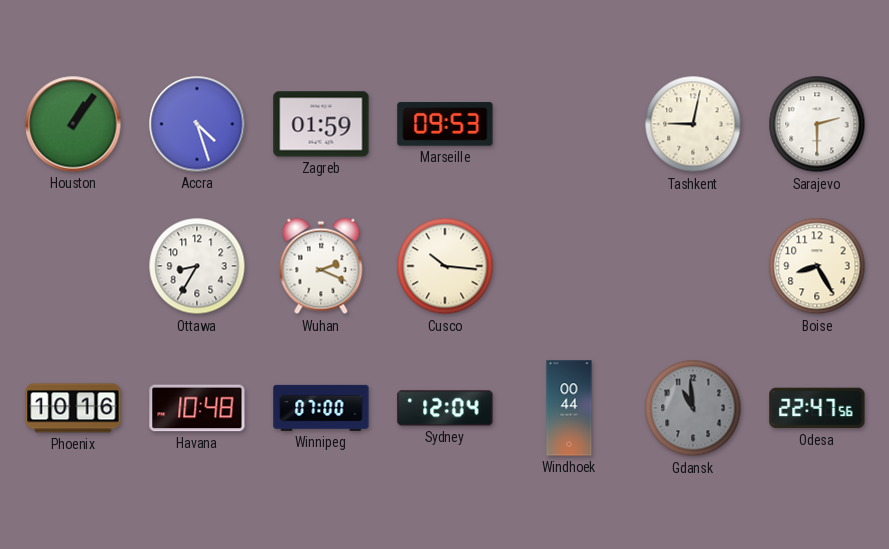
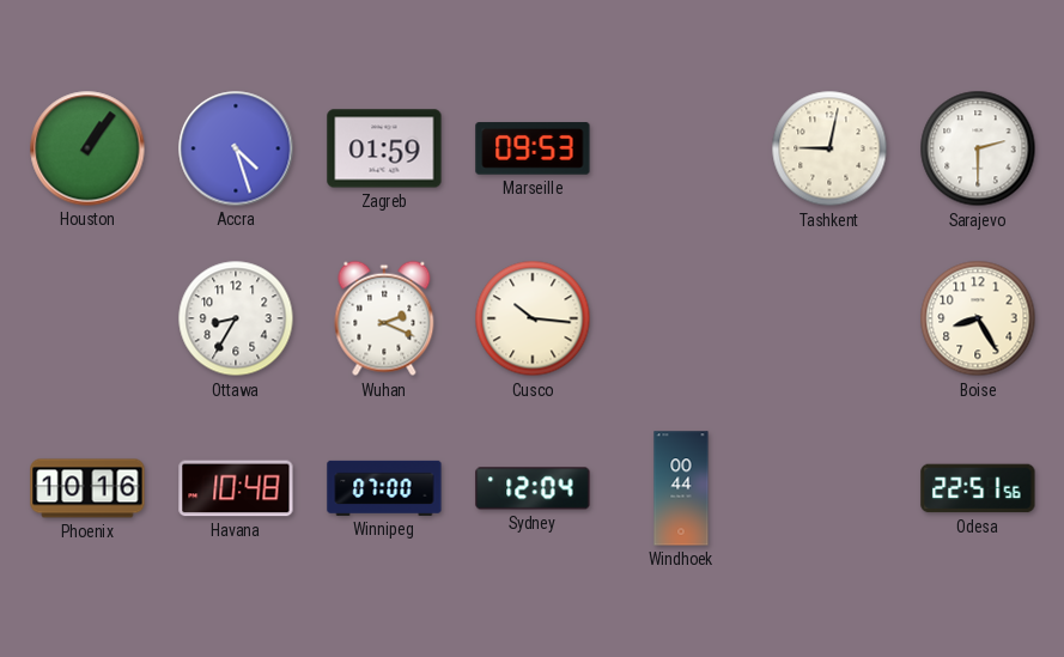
Gdansk: 10:59 -> none (693, 408)
Odesa: 22:47 -> 22:51 (978, 488)
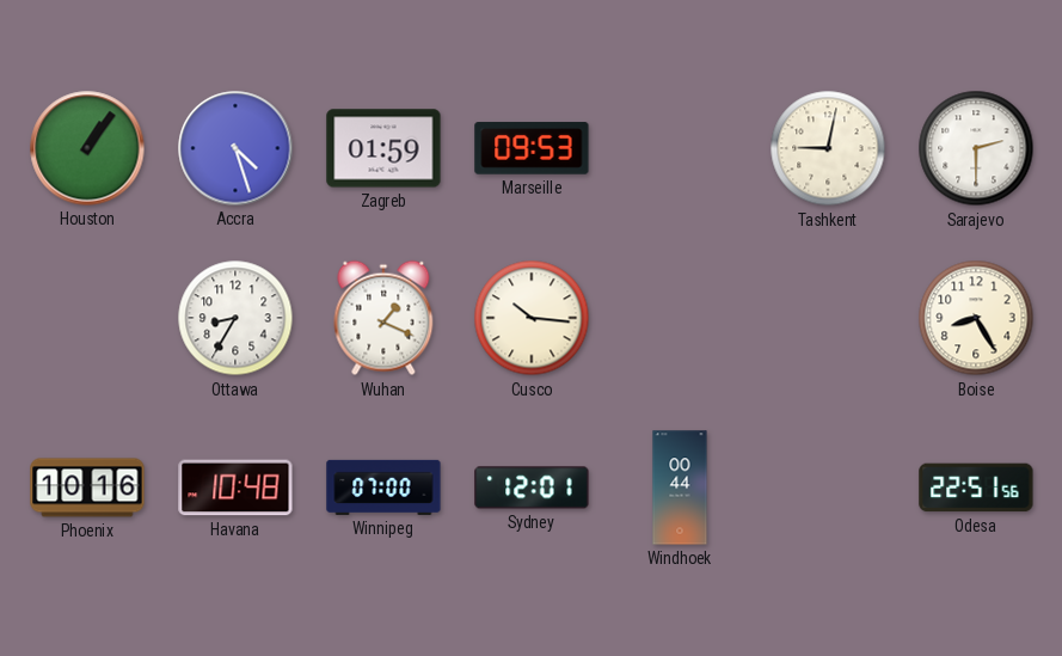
Wuhan: 2:19 -> 1:19 (383, 318)
Sydney: 12:04 -> 12:01 (532, 488)
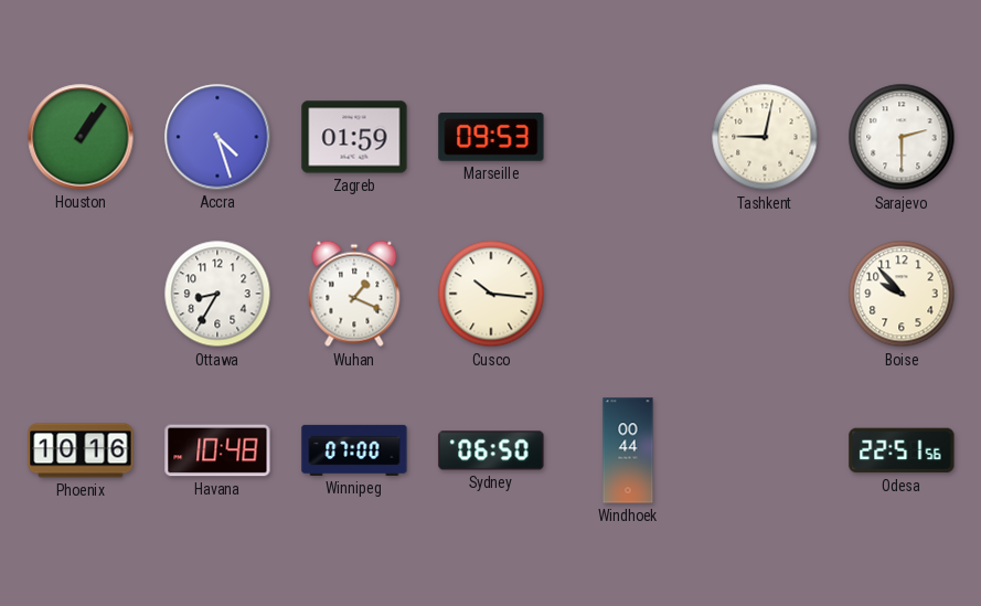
Boise: 8:25 -> 9:53 (902, 294)
Sydney: 12:01 -> 06:50 (491, 450)
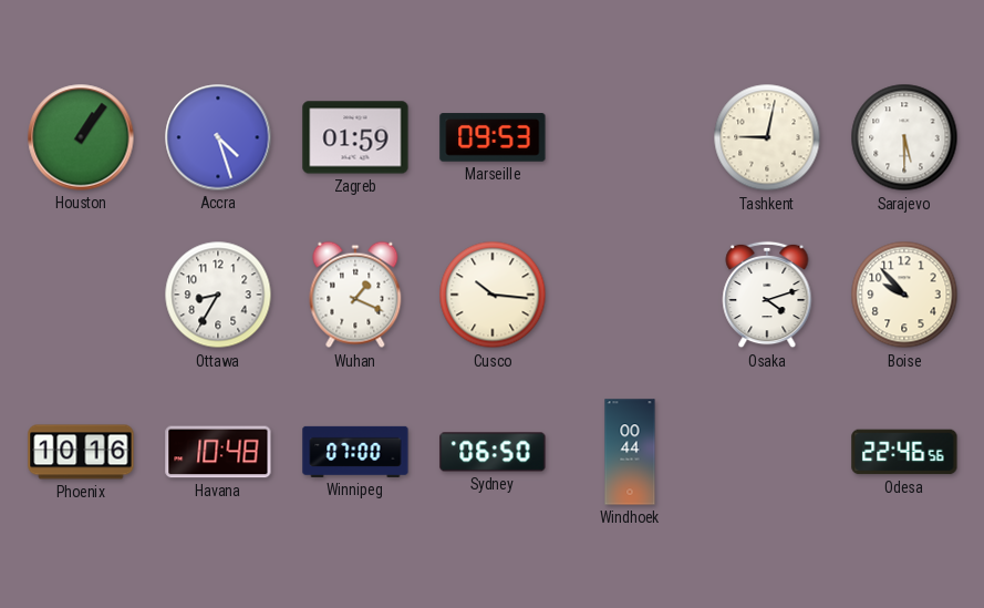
Sarajevo: 2:30 -> 5:30 (904, 137)
Osaka: none -> 4:12 (767, 295)
Odesa: 22:51 -> 22:46 (904, 452)
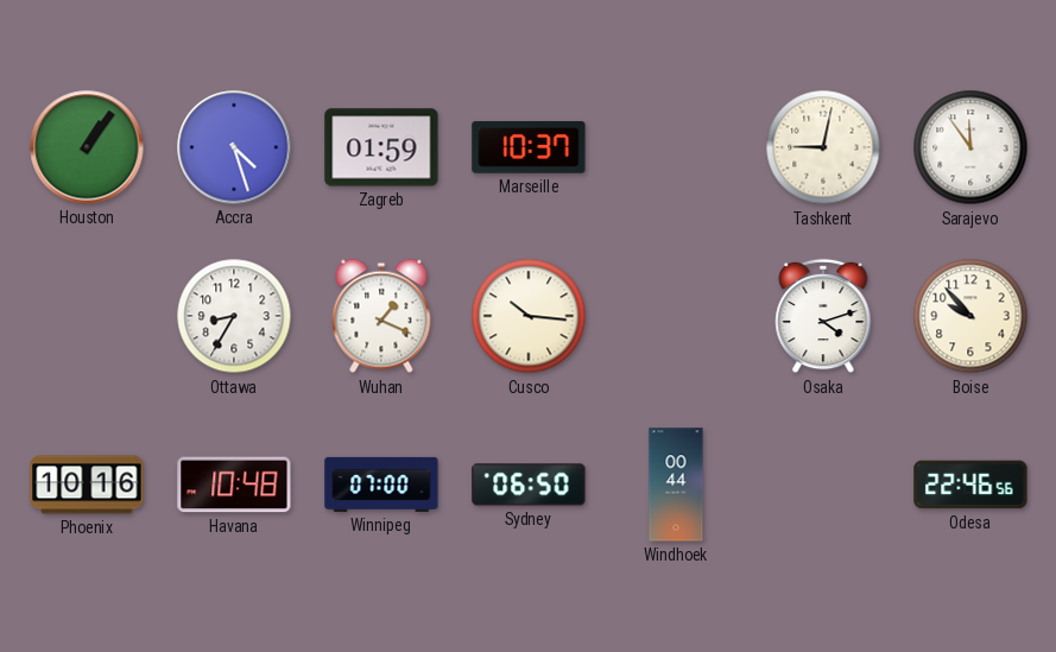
Marseille: 09:53 -> 10:37 (529, 147)
Sarajevo: 5:30 -> 11:54 (970, 147)
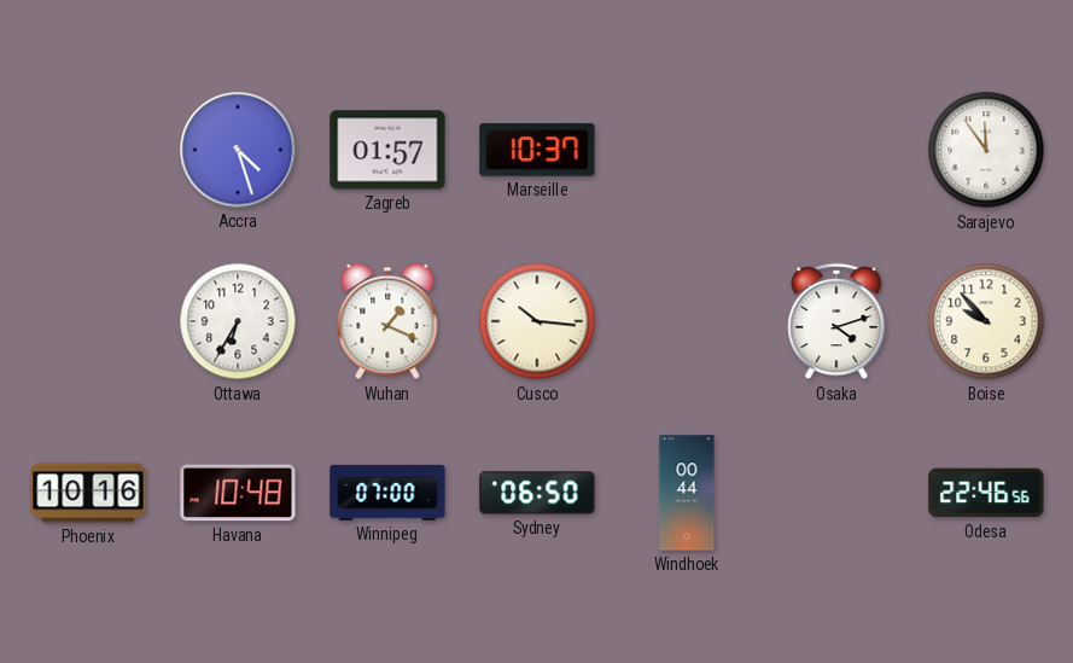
Houston: 1:06 -> none (87, 147)
Zagreb: 01:59 -> 01:57 (387, 150)
Tashkent: 9:02 -> none (823, 147)
Ottawa: 8:35 -> 6:35 (238, 321)
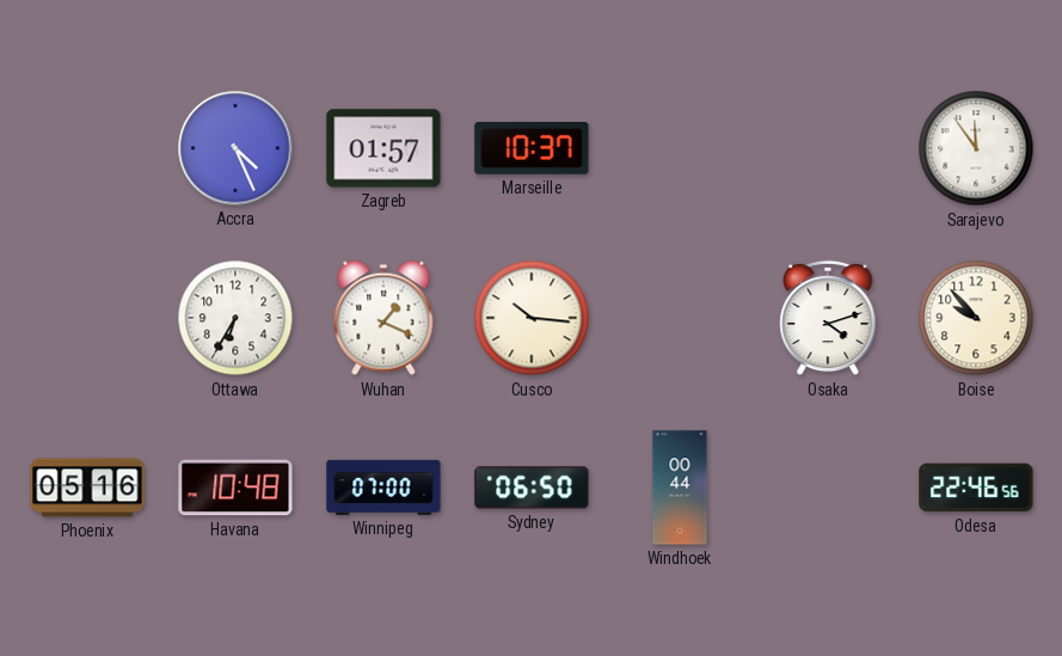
Accra: 4:27 -> 4:26 (235, 148)
Phoenix: 10:16 -> 05:16 (87, 488)
